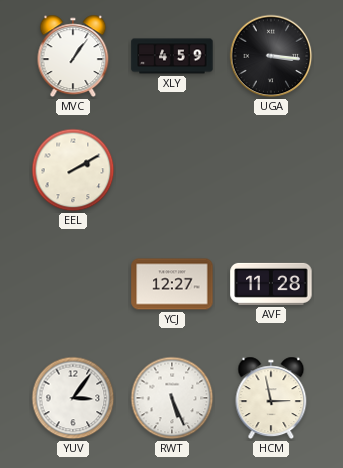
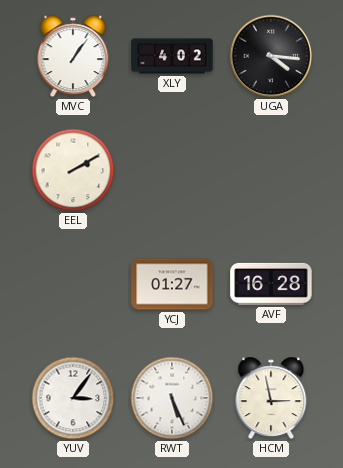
XLY: 4:59 -> 4:02 (172, 56)
UGA: 3:16 -> 4:16 (271, 56)
YCJ: 12:27 -> 01:27 (172, 284)
AVF: 11:28 -> 16:28 (271, 284)
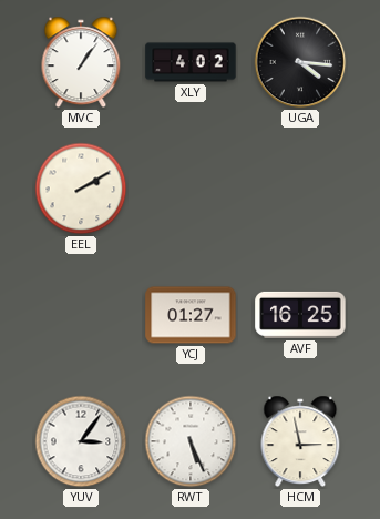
AVF: 16:28 -> 16:25 (300, 315)
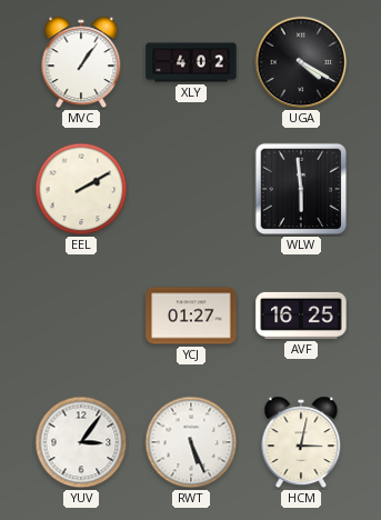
UGA: 4:16 -> 4:20 (301, 62)
WLW: none -> 5:59 (301, 189)
HCM: 2:58 -> 3:02 (301, 442)
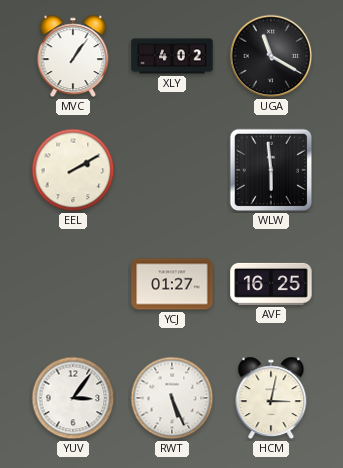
UGA: 4:20 -> 11:20 (271, 56)
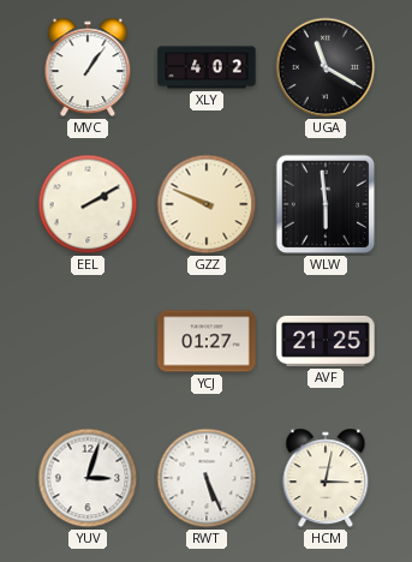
GZZ: none -> 9:49 (207, 204)
AVF: 16:25 -> 21:25 (326, 341)
YUV: 3:06 -> 3:03 (88, 478)
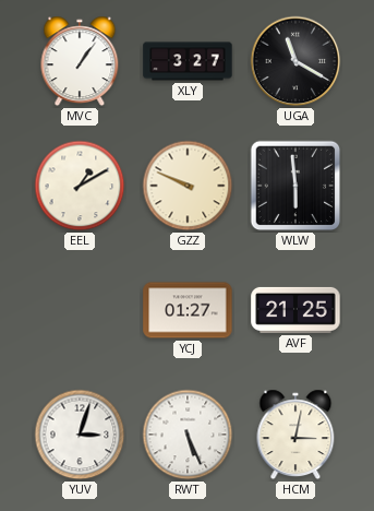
XLY: 4:02 -> 3:27 (188, 61)
EEL: 2:10 -> 1:10 (80, 186)
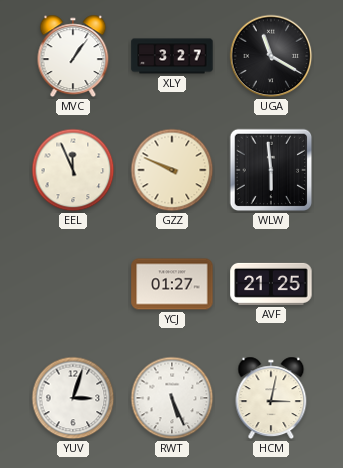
EEL: 1:10 -> 11:56 (73, 170)
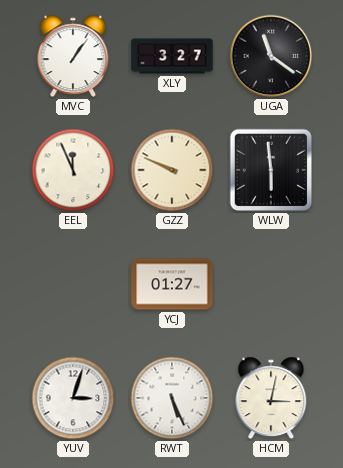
UGA: 11:20 -> 11:21 (271, 56)
AVF: 21:25 -> none (271, 284)
